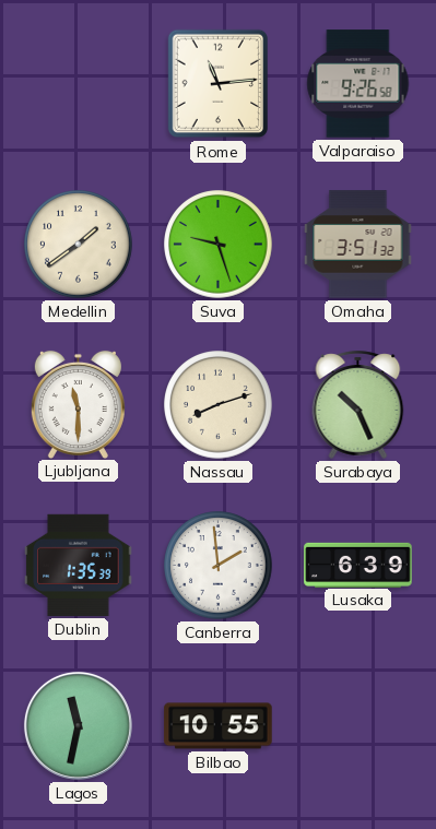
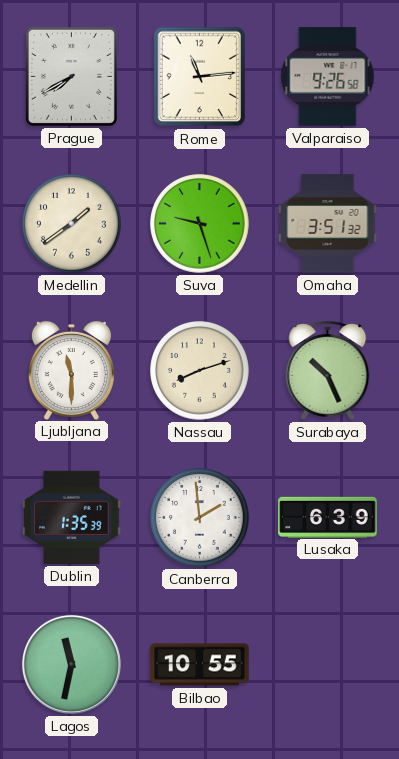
Prague: none -> 7:40 (71, 76)
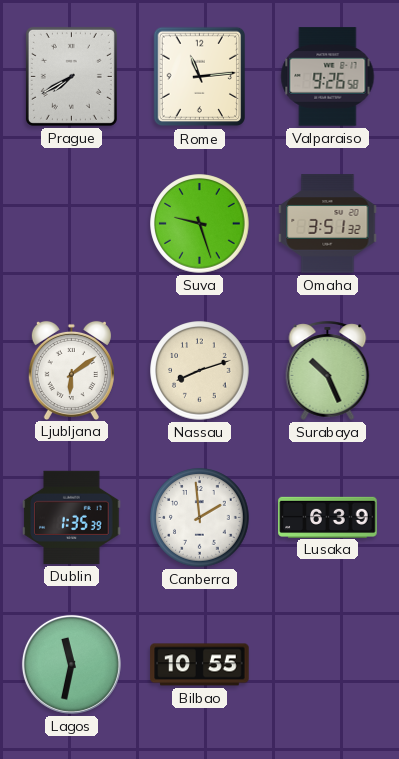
Medellin: 1:39 -> none (72, 224)
Ljubljana: 11:30 -> 6:09 (71, 370)
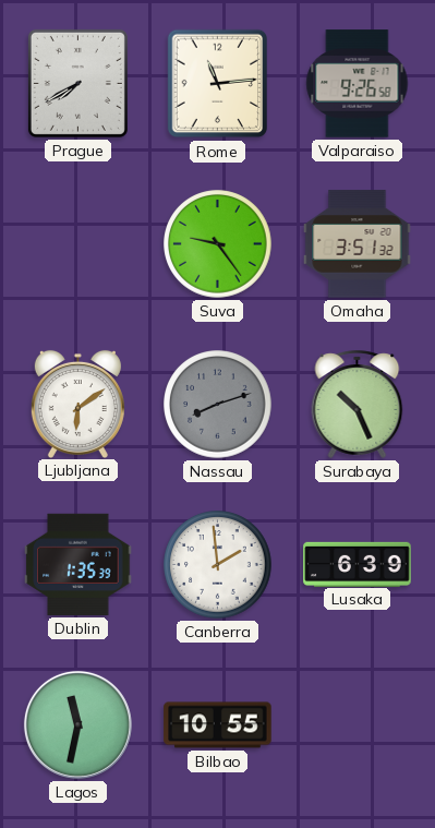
Suva: 9:27 -> 9:24 (218, 244)
Nassau dial: cream -> grey (218, 405)
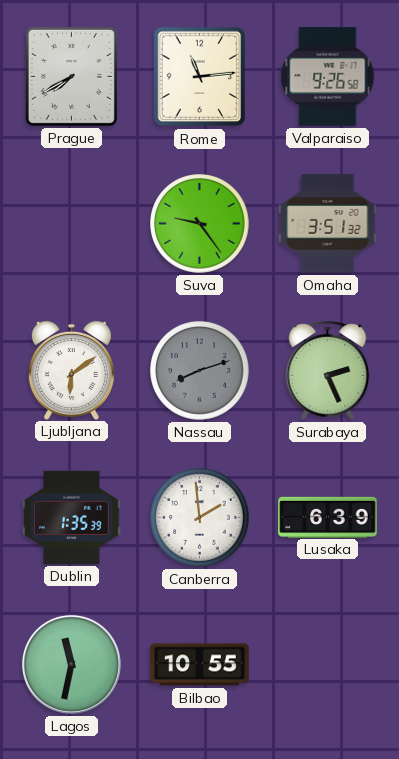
Surabaya: 10:26 -> 2:26 (328, 370)
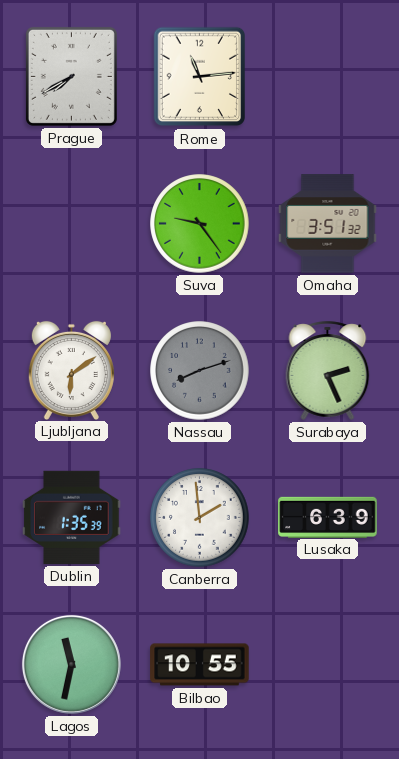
Valparaiso: 9:26 -> none (328, 77)
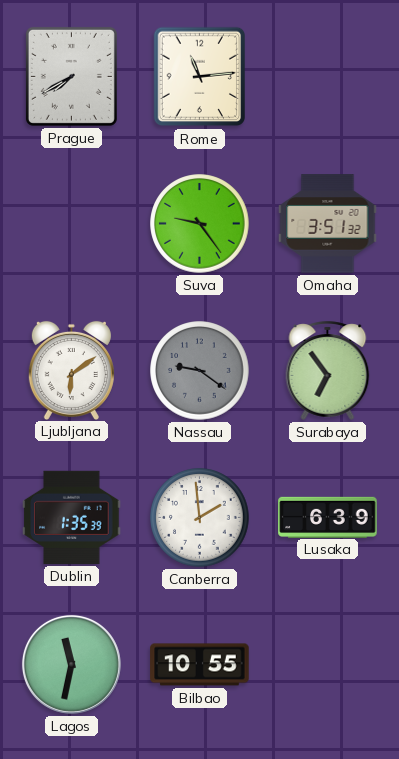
Nassau: 8:12 -> 9:21 (200, 371)
Surabaya: 2:26 -> 6:54 (328, 370)
